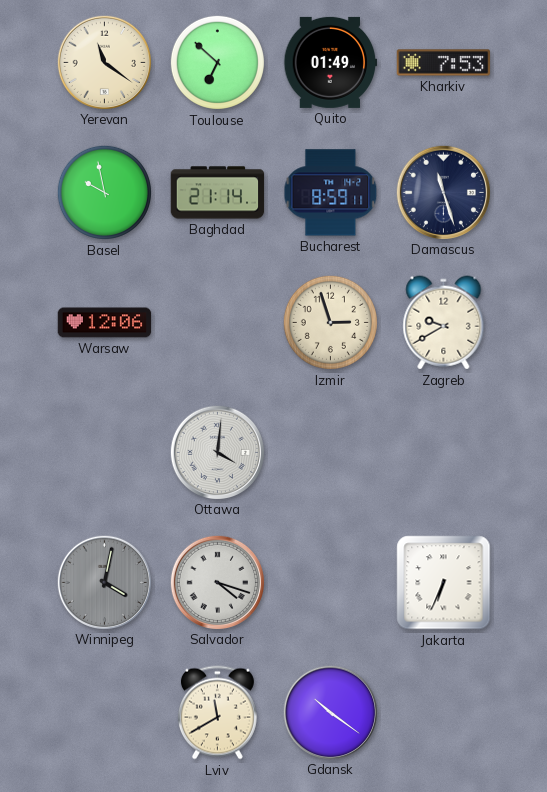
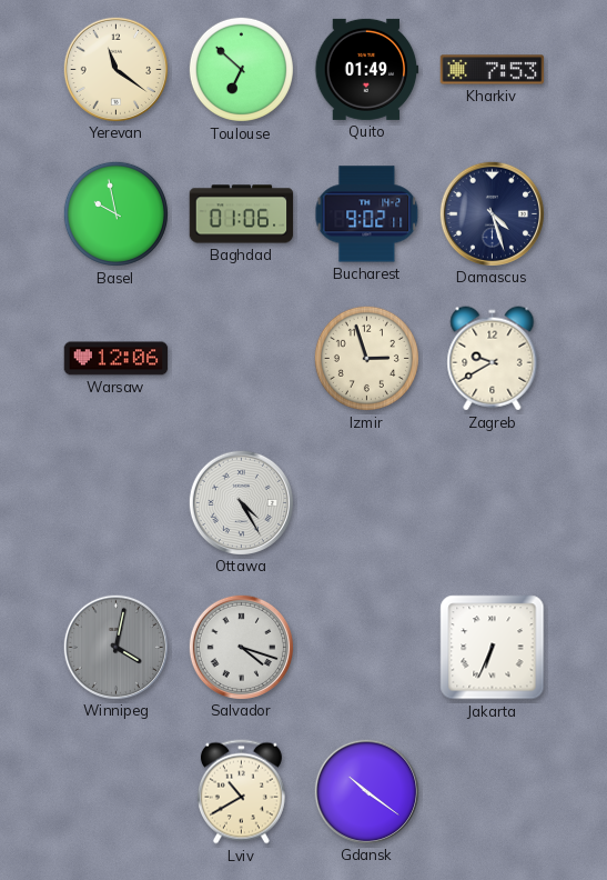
Baghdad: 21:14 -> 01:06 (242, 214)
Bucharest: 8:59 -> 9:02 (367, 214)
Damascus: 11:27 -> 4:27 (492, 213)
Ottawa: 4:01 -> 4:25 (241, 502)
Lviv: 11:40 -> 10:40 (241, 792)
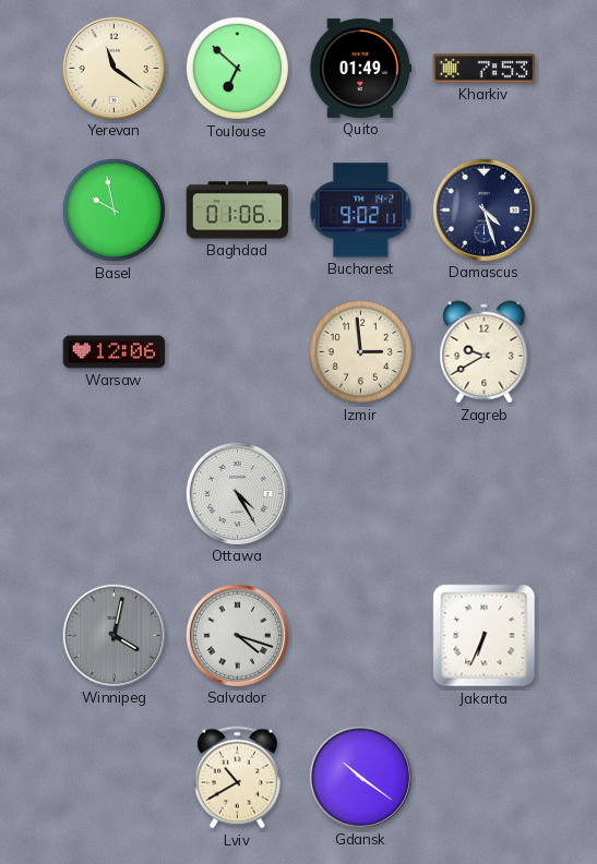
Izmir: 2:57 -> 2:59 (360, 351)
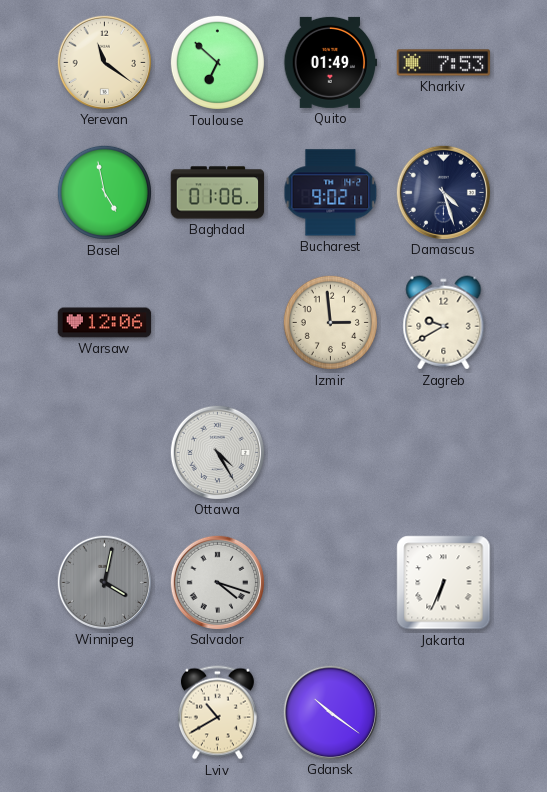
Basel: 9:58 -> 4:58 (104, 192)
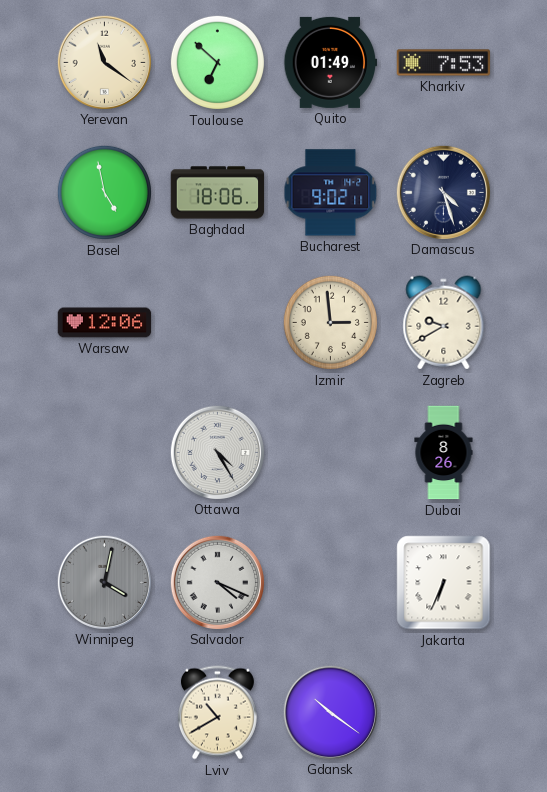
Baghdad: 01:06 -> 18:06 (218, 193)
Dubai: none -> 8:26 (444, 453)
Salvador: 4:18 -> 4:19 (217, 582)
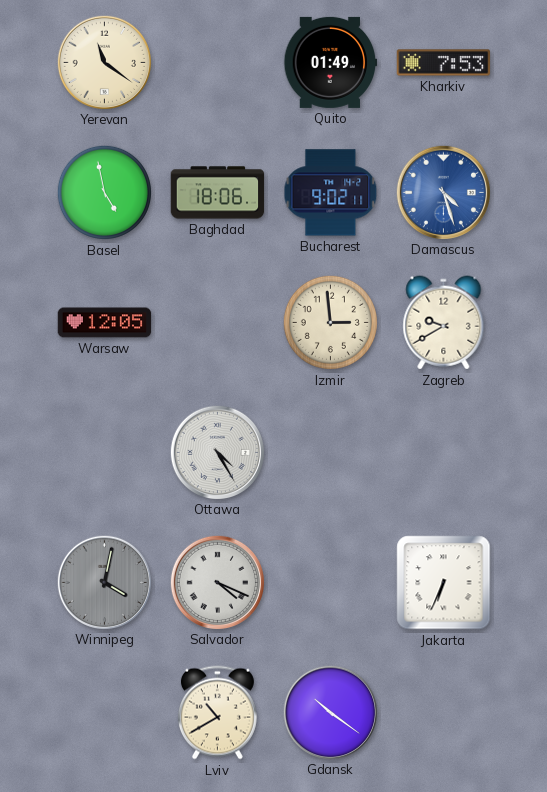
Toulouse: 6:52 -> none (217, 62)
Damascus dial: navy -> blue (443, 192)
Warsaw: 12:06 -> 12:05 (105, 323)
Dubai: 8:26 -> none (444, 453)
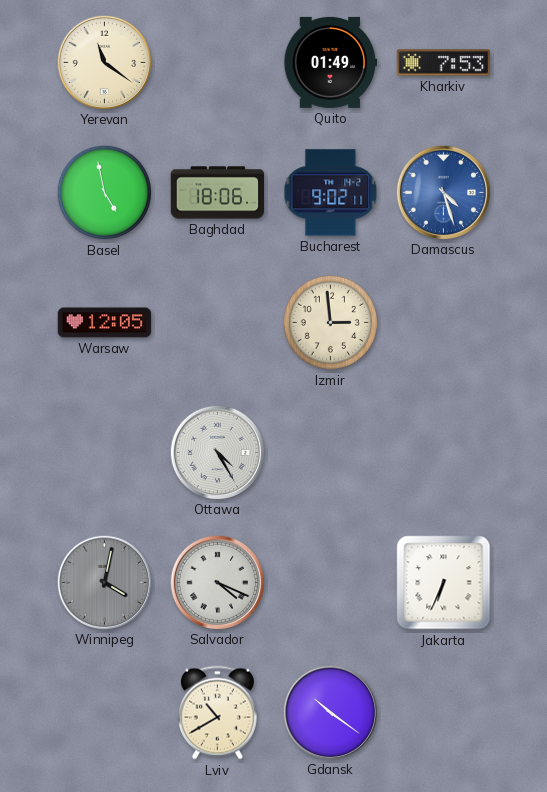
Zagreb: 9:40 -> none (444, 323)
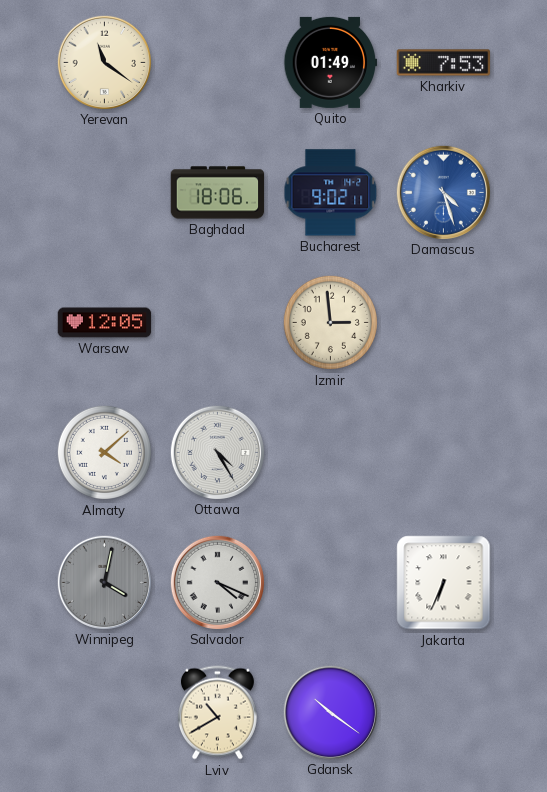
Basel: 4:58 -> none (104, 192)
Almaty: none -> 4:08 (104, 452)
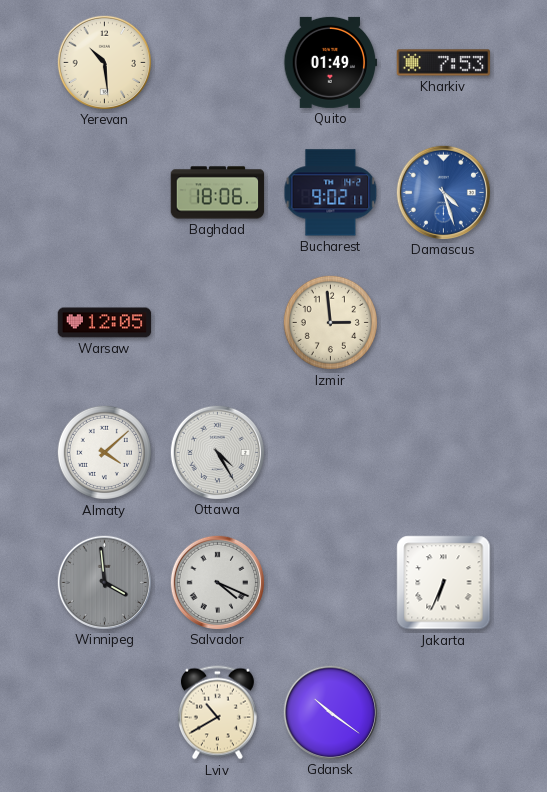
Yerevan: 11:21 -> 10:29 (104, 62)
Winnipeg: 4:02 -> 3:59 (104, 582)
